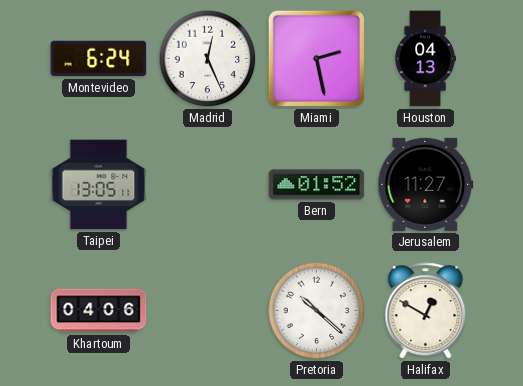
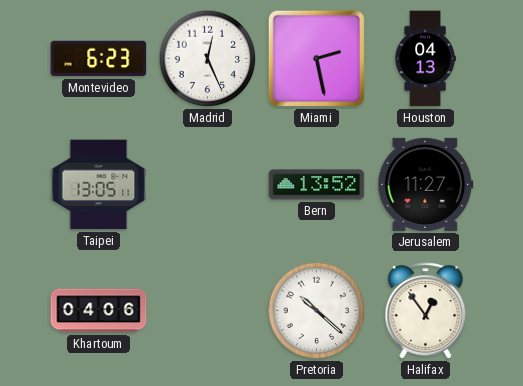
Montevideo: 6:24 -> 6:23 (99, 59)
Bern: 01:52 -> 13:52 (317, 185)
Halifax: 12:50 -> 12:54 (426, 311)
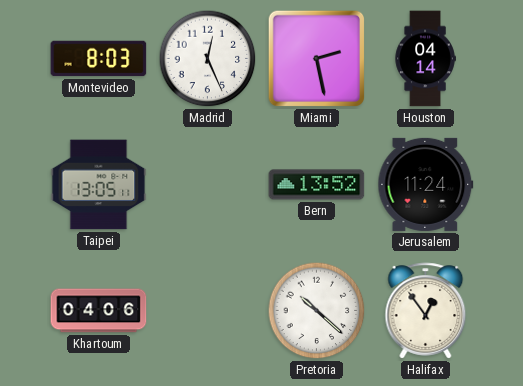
Montevideo: 6:23 -> 8:03 (99, 59)
Houston: 04:13 -> 04:14 (425, 59)
Jerusalem: 11:27 -> 11:24 (426, 184)
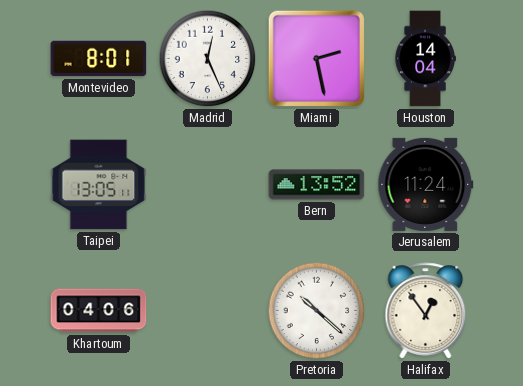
Montevideo: 8:03 -> 8:01 (99, 59)
Houston: 04:14 -> 14:04 (425, 59)
